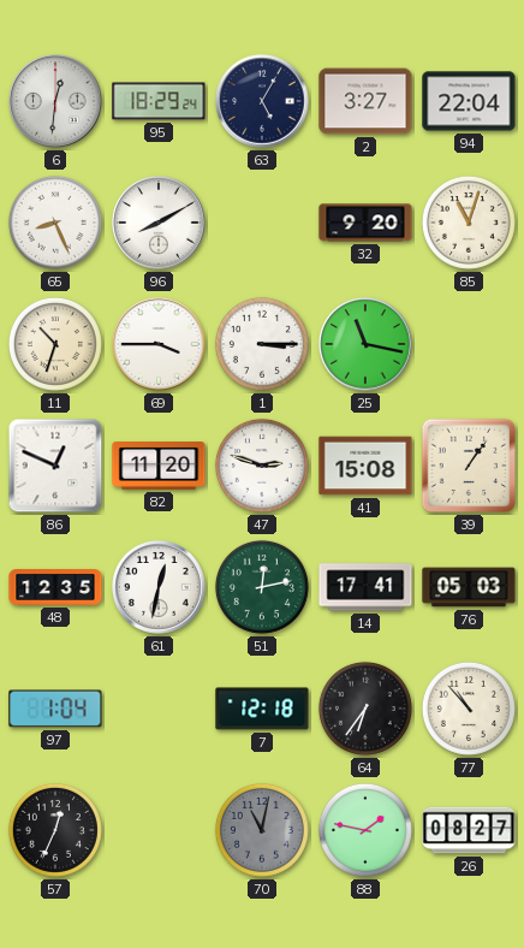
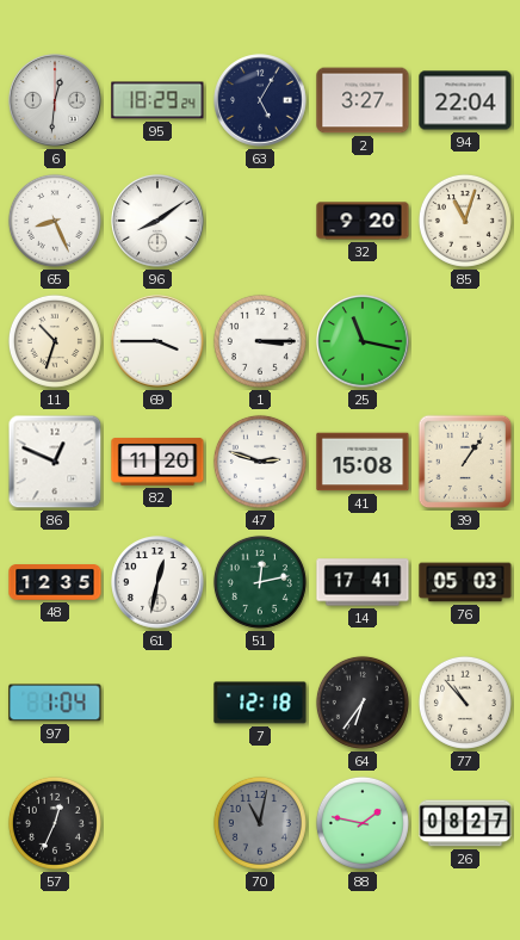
96: 8:10 -> 8:09 (157, 221)
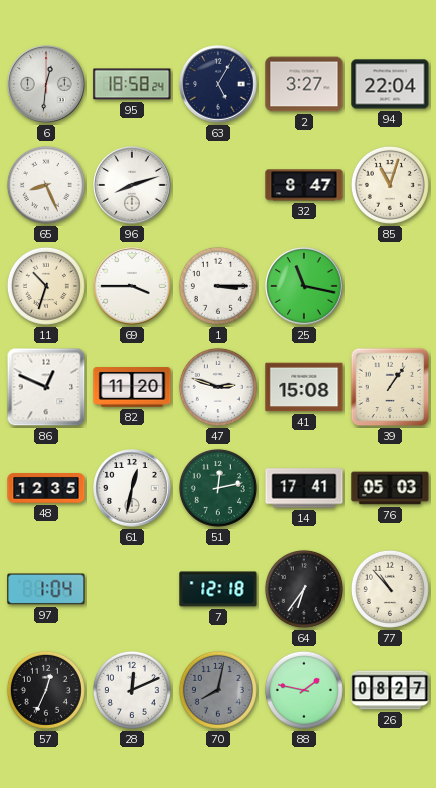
95: 18:29 -> 18:58 (132, 84)
96: 8:09 -> 8:12 (132, 185)
32: 9:20 -> 8:47 (304, 185)
28: none -> 12:11 (132, 690)
70: 11:02 -> 8:02 (218, 690)
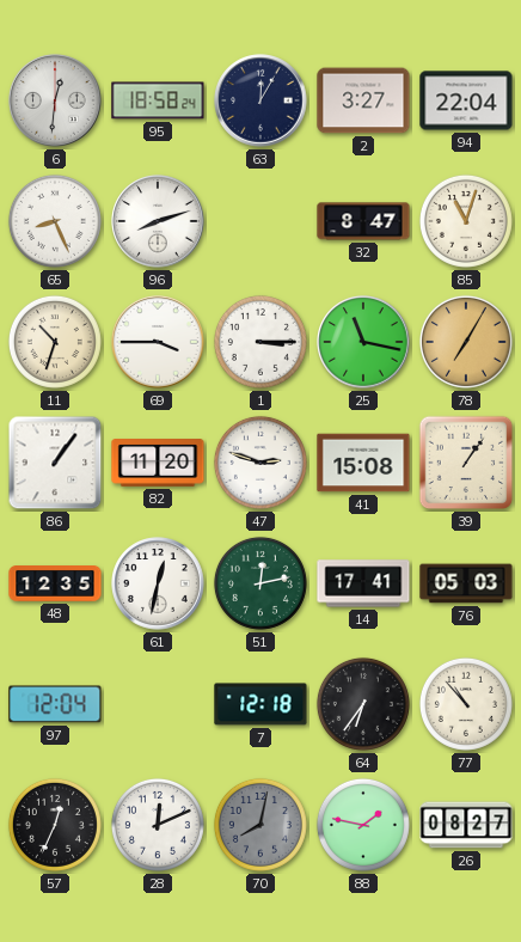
63: 5:05 -> 12:05 (260, 100)
78: none -> 7:05 (466, 342)
86: 12:49 -> 1:06 (55, 463)
97: 1:04 -> 12:04 (55, 704)
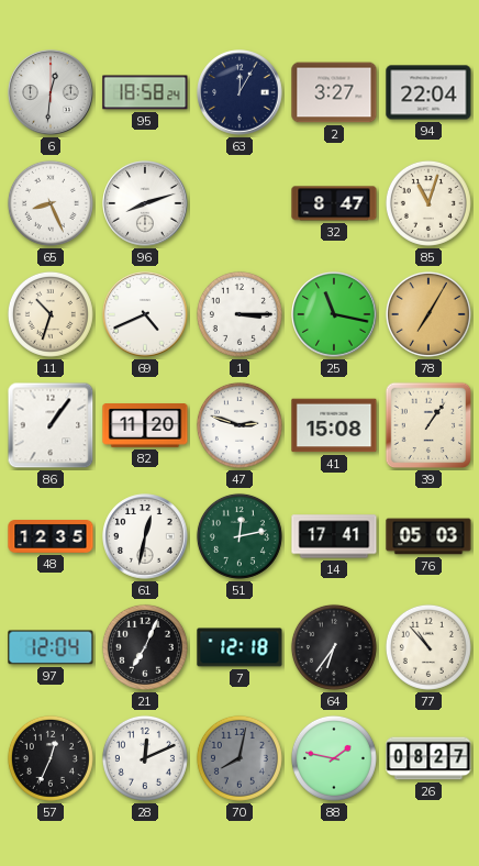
69: 3:45 -> 4:41 (145, 314)
21: none -> 7:04 (145, 647)
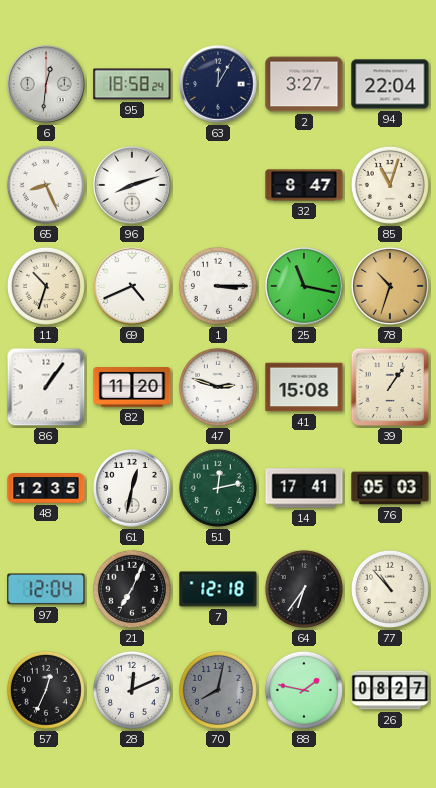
78: 7:05 -> 10:33 (390, 286)
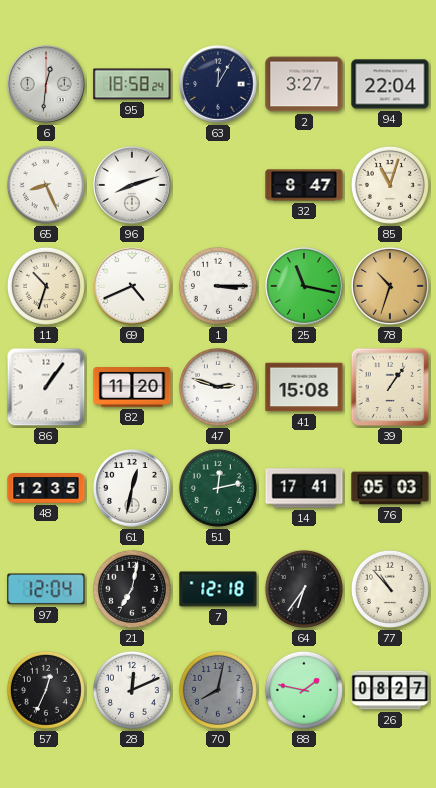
21: 7:04 -> 7:02 (132, 589)
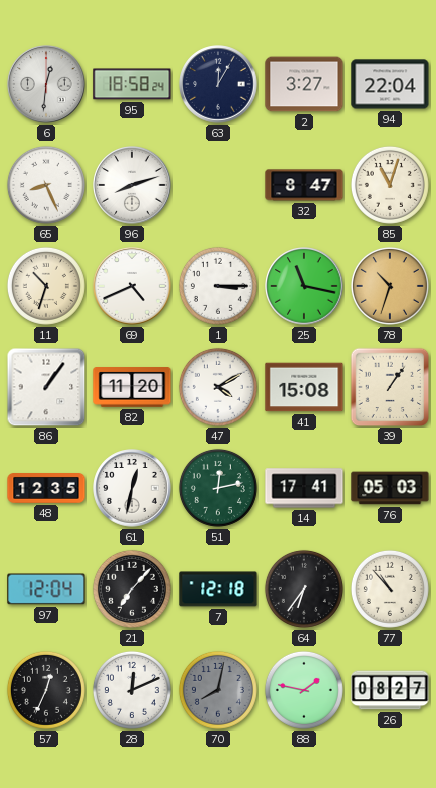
47: 2:48 -> 4:10 (218, 387)
21: 7:02 -> 7:07 (132, 589)
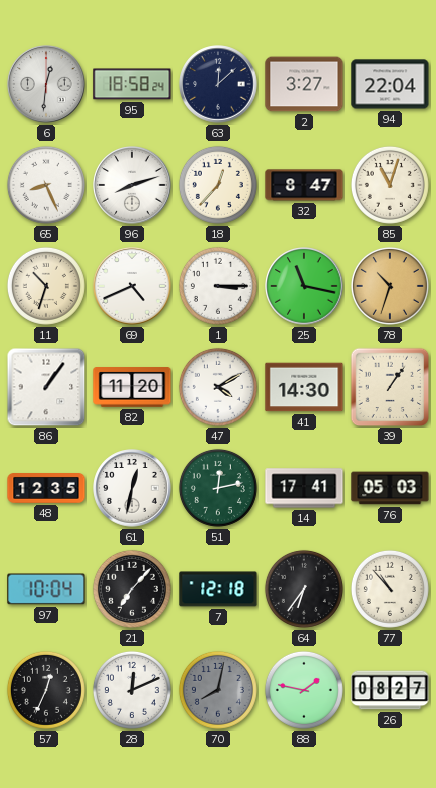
63: 12:05 -> 12:08 (218, 84)
18: none -> 12:37 (218, 185)
41: 15:08 -> 14:30 (304, 387)
97: 12:04 -> 10:04 (46, 589)
